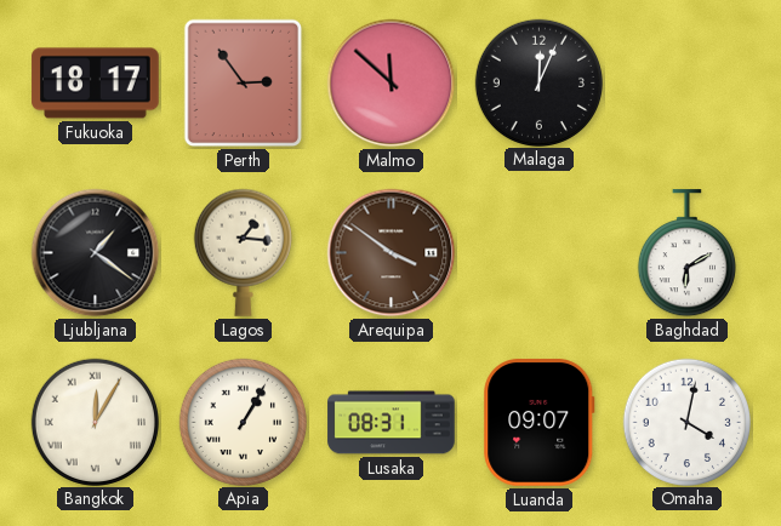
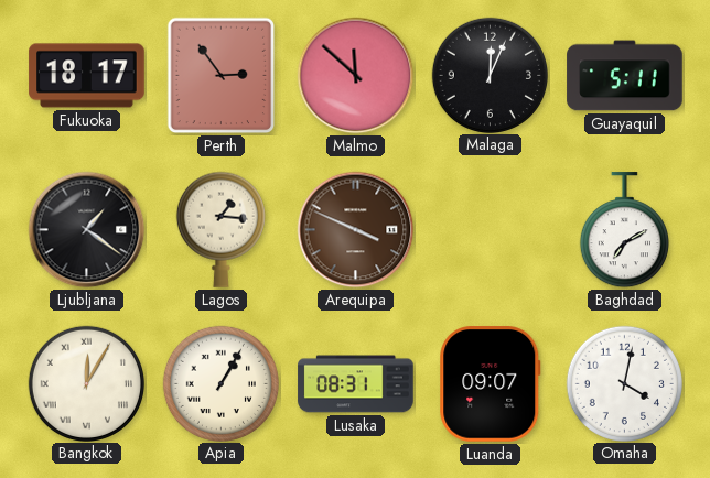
Guayaquil: none -> 5:11 (625, 76)
Arequipa: 3:51 -> 3:49 (356, 230)
Baghdad: 6:10 -> 7:10 (624, 230)
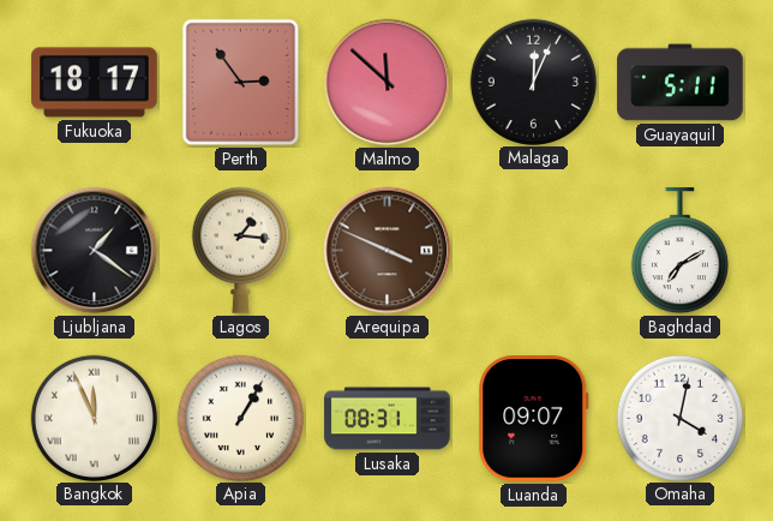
Bangkok: 12:05 -> 11:56 (94, 418)
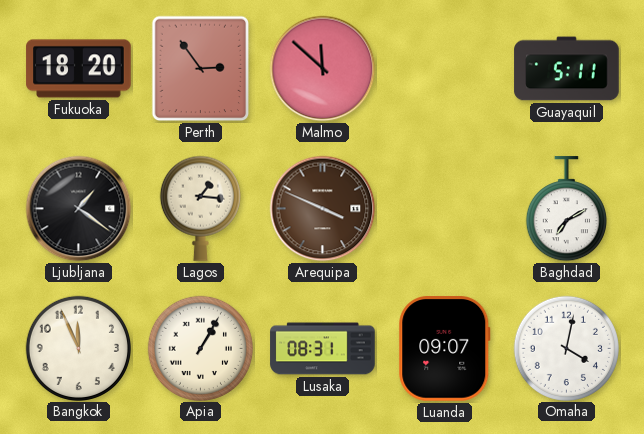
Fukuoka: 18:17 -> 18:20 (79, 69)
Malaga: 12:04 -> none (533, 82)
Bangkok numerals: Roman -> Arabic (78, 348)
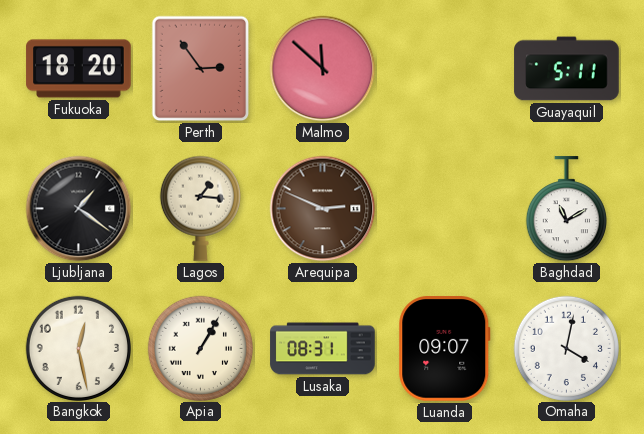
Arequipa: 3:49 -> 2:49 (323, 209)
Baghdad: 7:10 -> 11:10 (566, 209)
Bangkok: 11:56 -> 12:28 (78, 348)
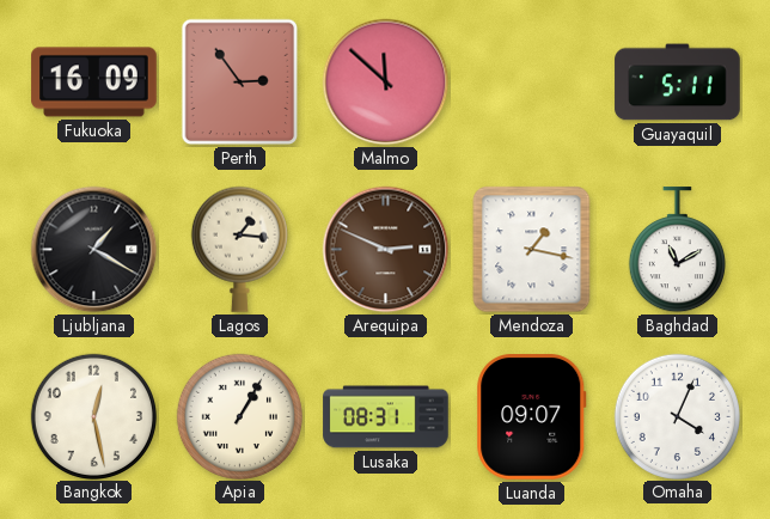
Fukuoka: 18:20 -> 16:09 (94, 83)
Ljubljana: 1:21 -> 1:20 (94, 250)
Mendoza: none -> 1:17 (532, 250)
Omaha: 4:02 -> 4:04 (677, 416)
